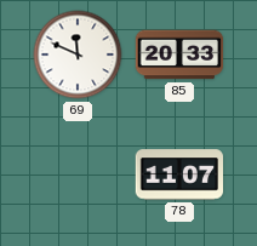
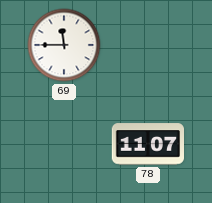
69: 11:49 -> 11:45 (64, 45)
85: 20:33 -> none (179, 55)
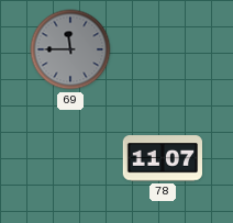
69 dial: white -> grey (70, 49)
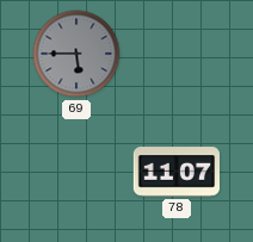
69: 11:45 -> 5:45 (76, 54)
